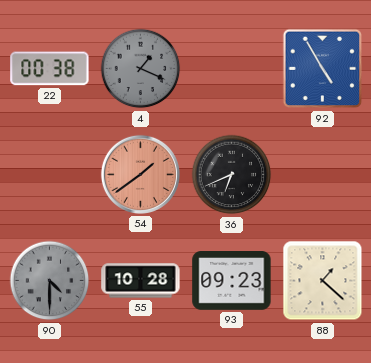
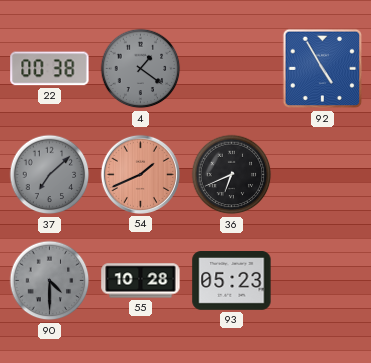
4: 1:19 -> 1:21 (141, 69)
37: none -> 7:08 (50, 175)
54: 1:39 -> 1:41 (140, 174)
93: 09:23 -> 05:23 (232, 281)
88: 1:22 -> none (323, 281)
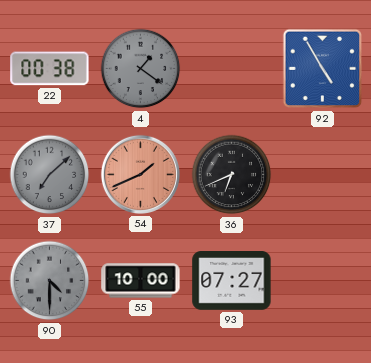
55: 10:28 -> 10:00 (141, 281)
93: 05:23 -> 07:27 (232, 281)
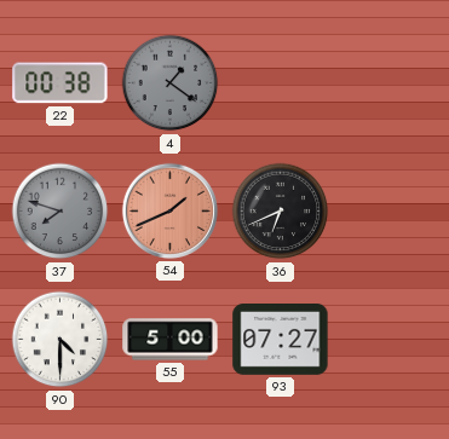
92: 4:55 -> none (323, 69)
37: 7:08 -> 7:48 (61, 212)
90 dial: grey -> white (61, 340)
55: 10:00 -> 5:00 (171, 340)
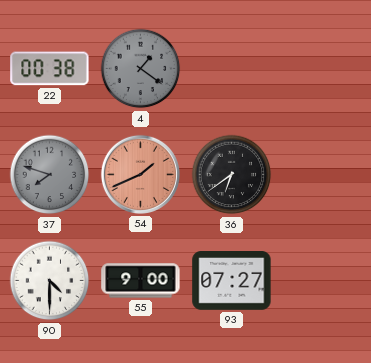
36: 6:41 -> 6:39 (232, 175)
55: 5:00 -> 9:00 (141, 281)
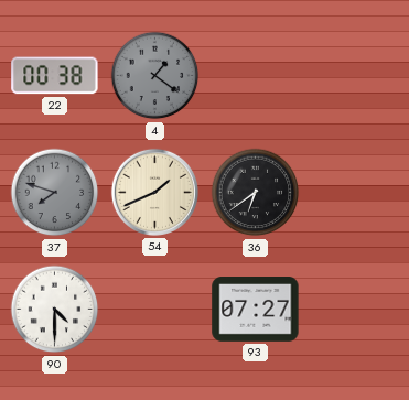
54 dial: salmon -> cream (154, 192)
55: 9:00 -> none (141, 281)
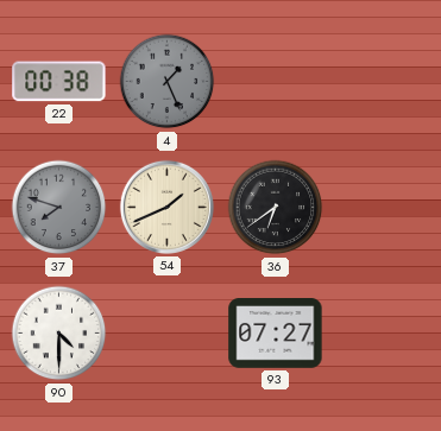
4: 1:21 -> 1:26 (168, 82)
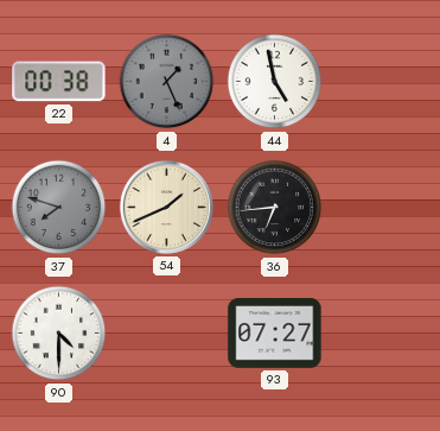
44: none -> 4:58 (275, 82)
36: 6:39 -> 6:44 (275, 208)
